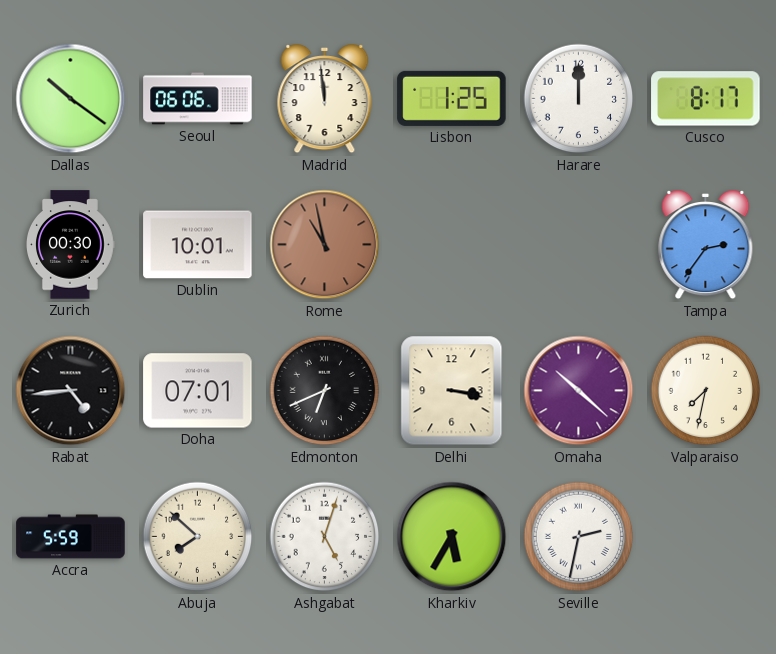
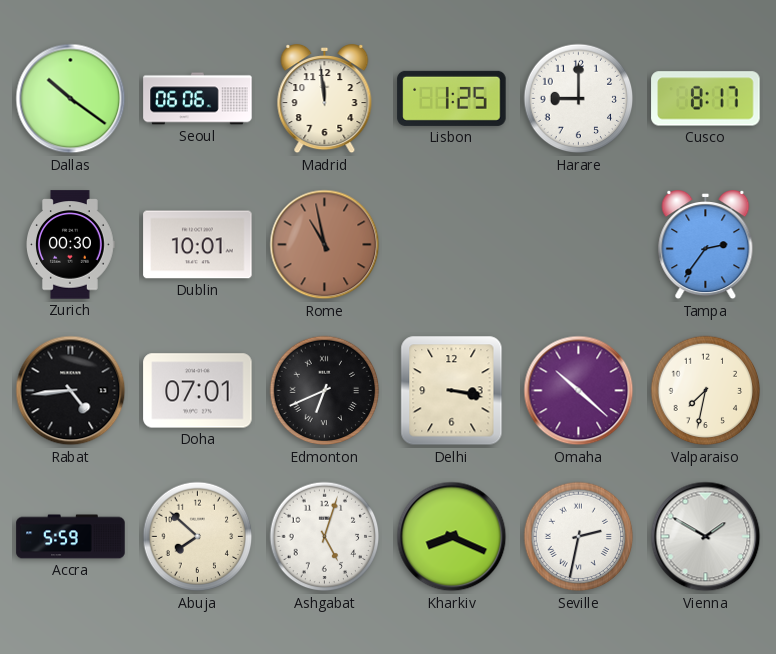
Harare: 12:00 -> 9:00 (579, 99)
Kharkiv: 5:35 -> 8:19 (452, 537)
Vienna: none -> 1:50 (706, 537)
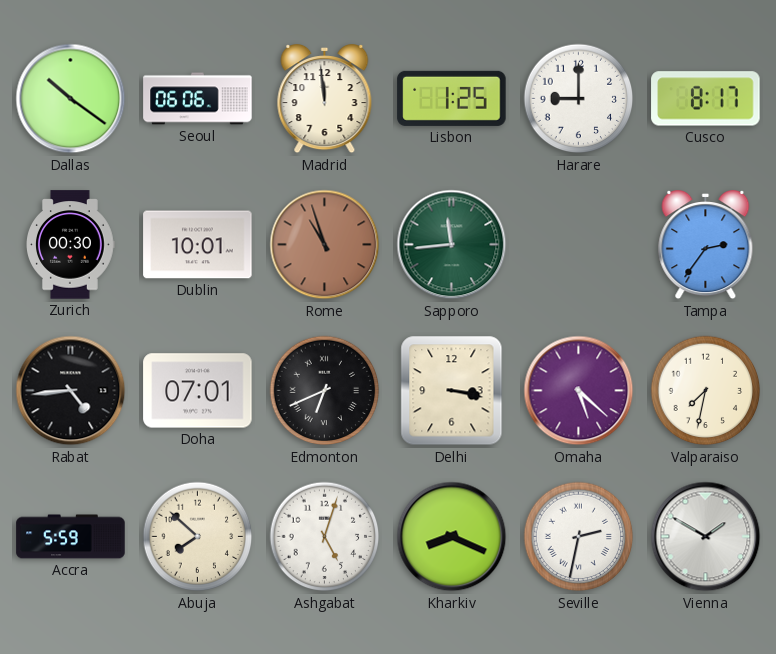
Rome: 10:58 -> 10:57 (325, 245)
Sapporo: none -> 11:44 (452, 245)
Omaha: 10:22 -> 5:22 (579, 391)
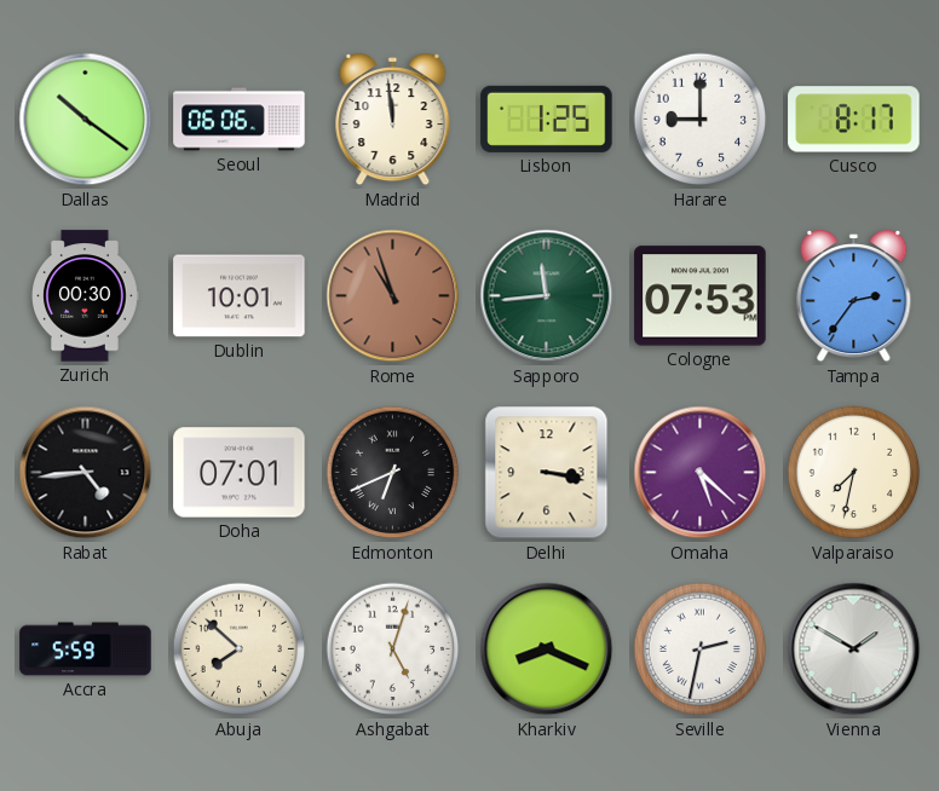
Cologne: none -> 07:53 (701, 296)
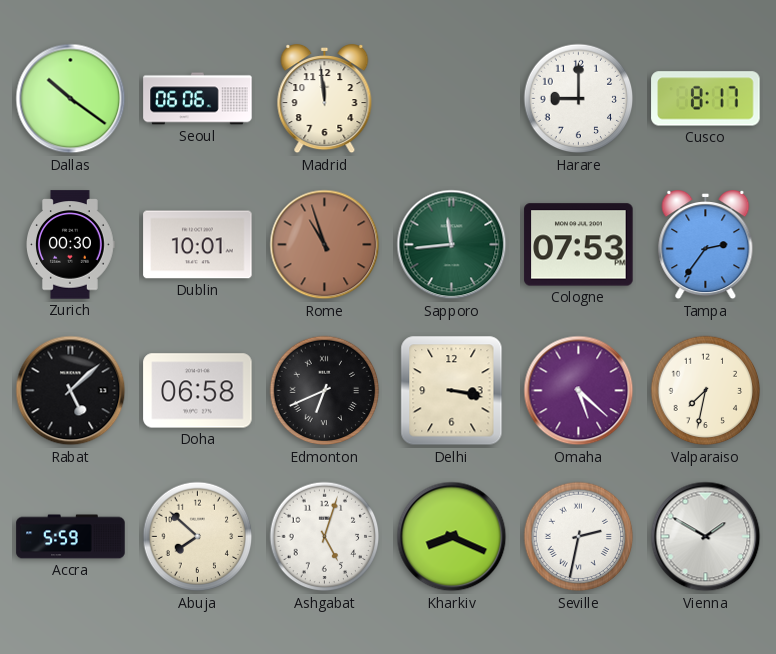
Lisbon: 1:25 -> none (547, 119)
Rabat: 4:44 -> 5:08 (71, 391)
Doha: 07:01 -> 06:58 (198, 391)
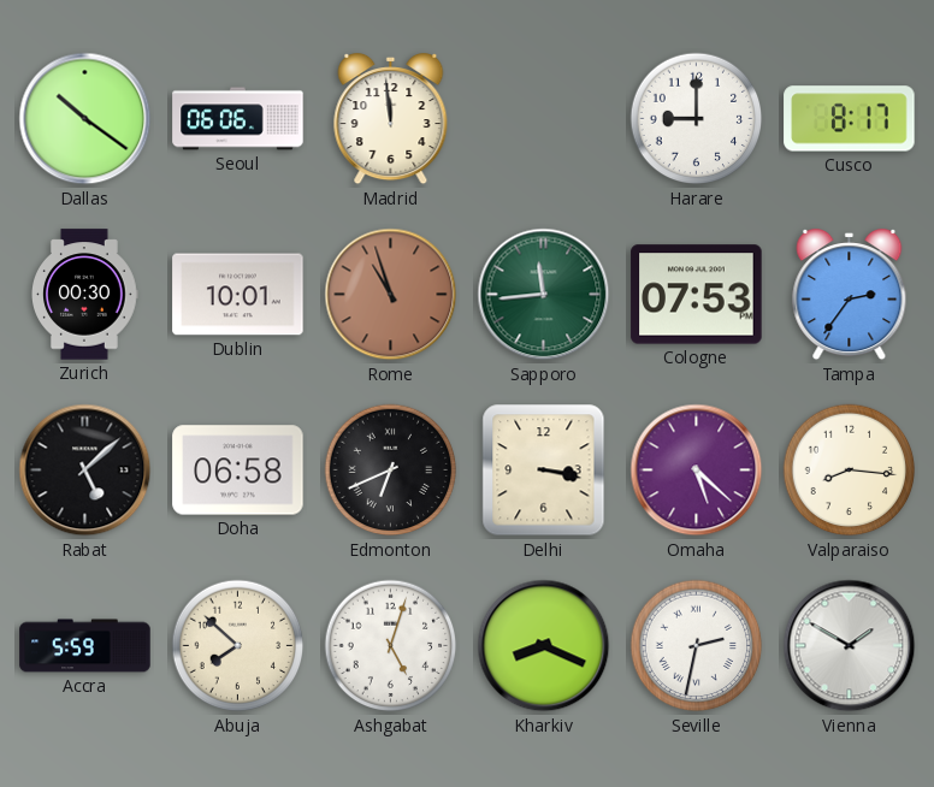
Valparaiso: 7:32 -> 8:16 (850, 471)
